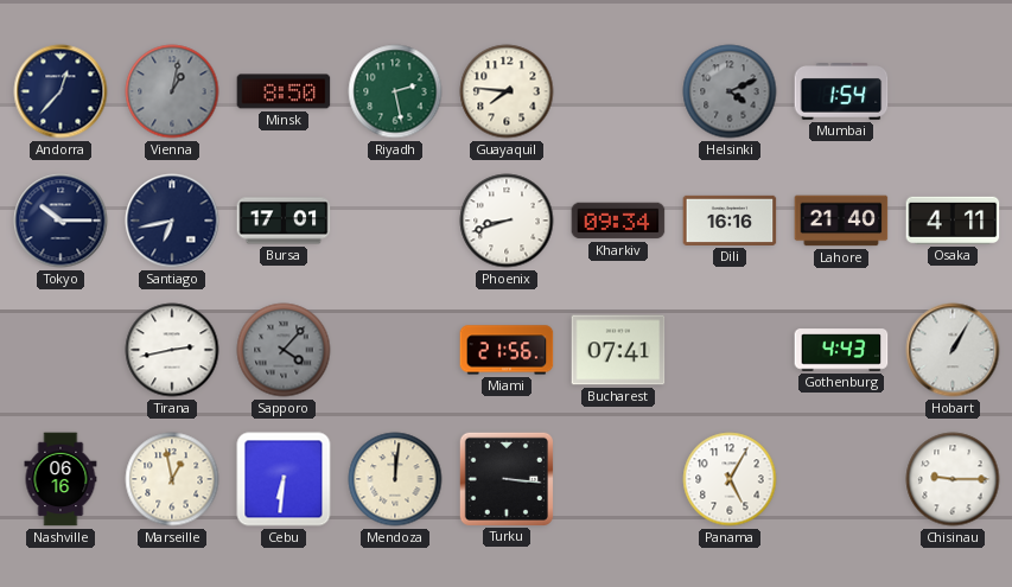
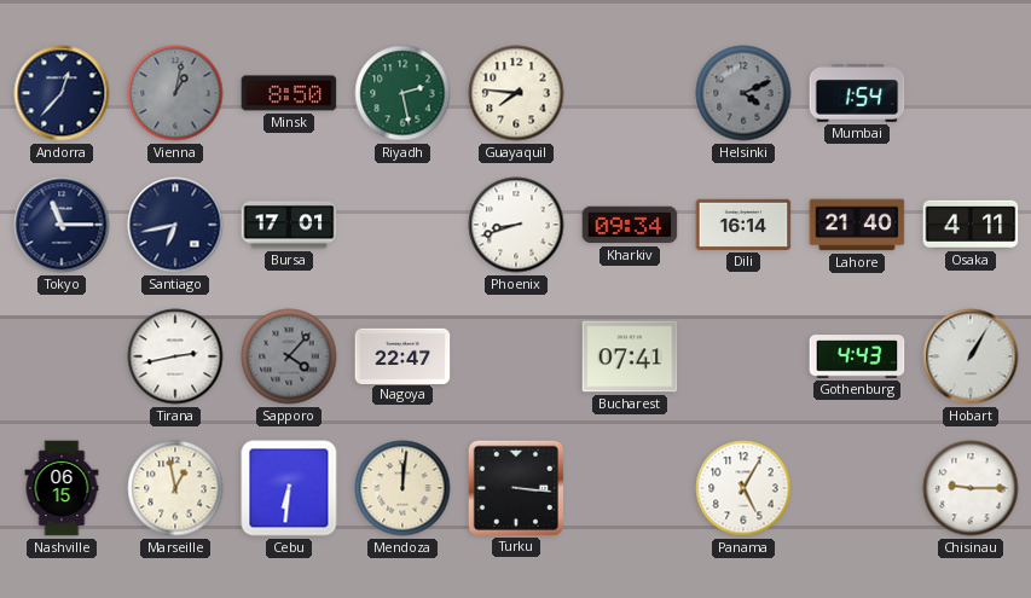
Tokyo: 10:15 -> 11:15 (62, 225)
Dili: 16:16 -> 16:14 (743, 225)
Nagoya: none -> 22:47 (402, 355)
Miami: 21:56 -> none (507, 350)
Nashville: 06:16 -> 06:15 (62, 488)
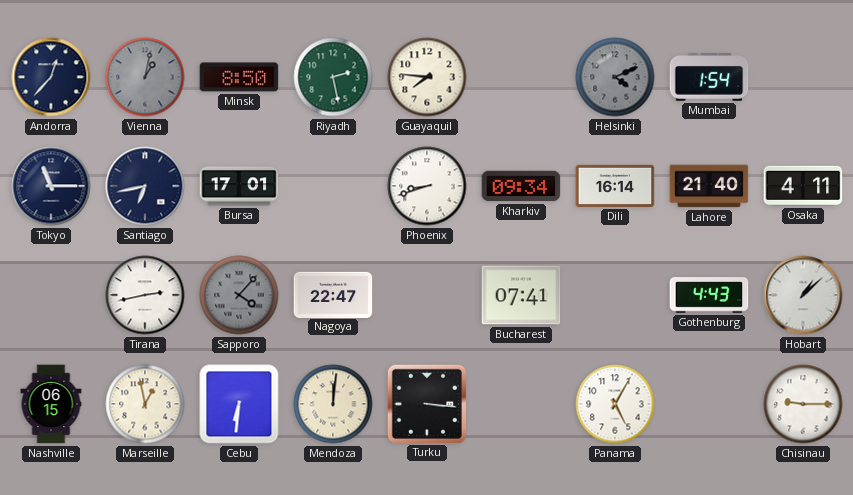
Hobart: 1:05 -> 1:08 (803, 295)
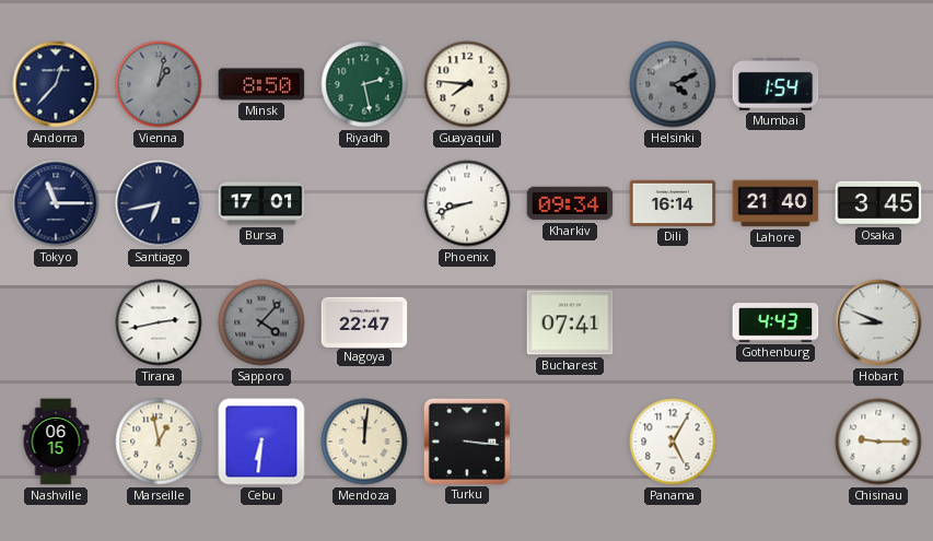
Osaka: 4:11 -> 3:45 (878, 203)
Hobart: 1:08 -> 8:49 (878, 322)
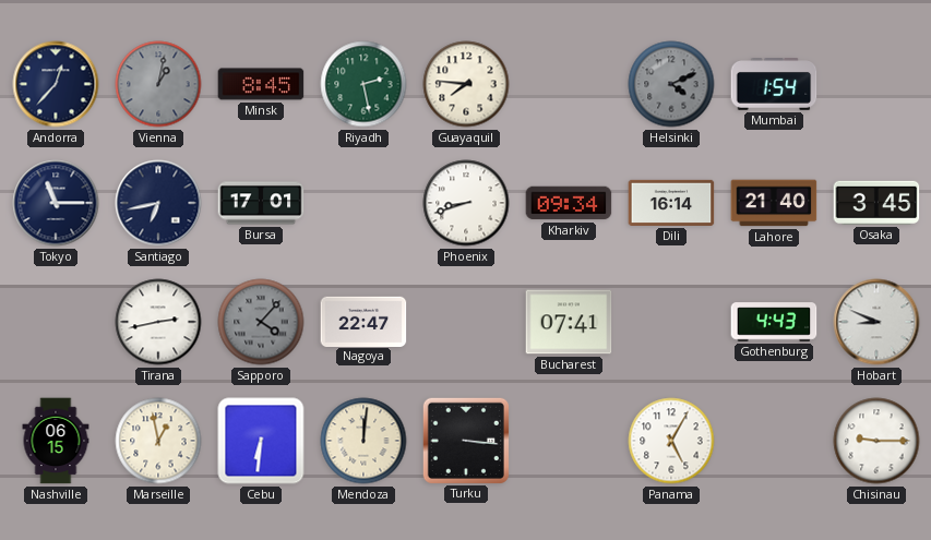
Minsk: 8:50 -> 8:45 (261, 84)
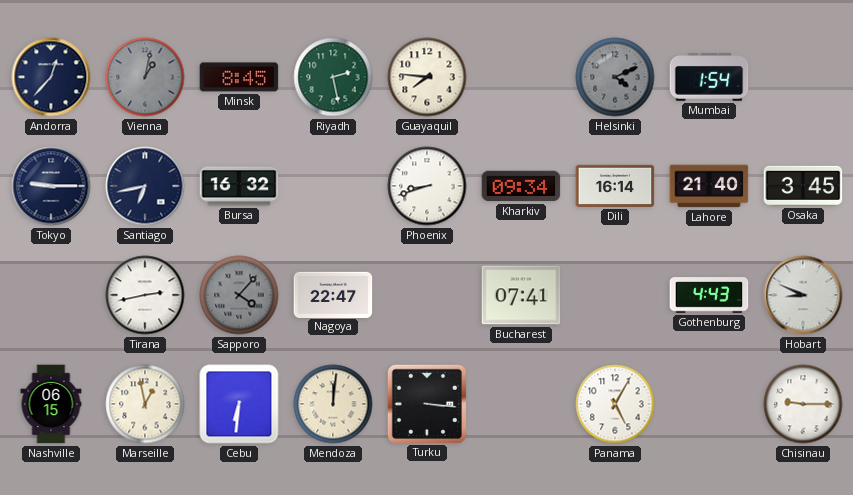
Tokyo: 11:15 -> 9:15 (51, 186)
Bursa: 17:01 -> 16:32 (239, 186)
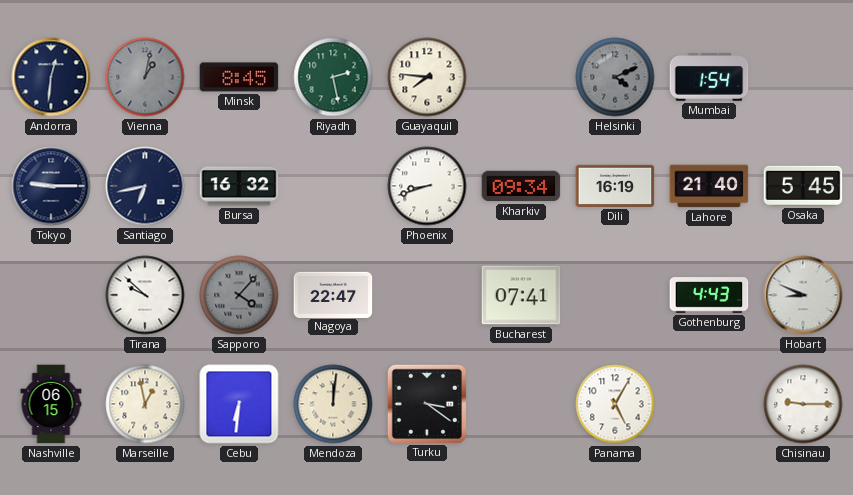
Andorra: 12:37 -> 12:31 (51, 77)
Dili: 16:14 -> 16:19 (615, 186)
Osaka: 3:45 -> 5:45 (803, 186)
Tirana: 2:43 -> 9:52 (145, 295)
Turku: 3:16 -> 3:21 (426, 403)
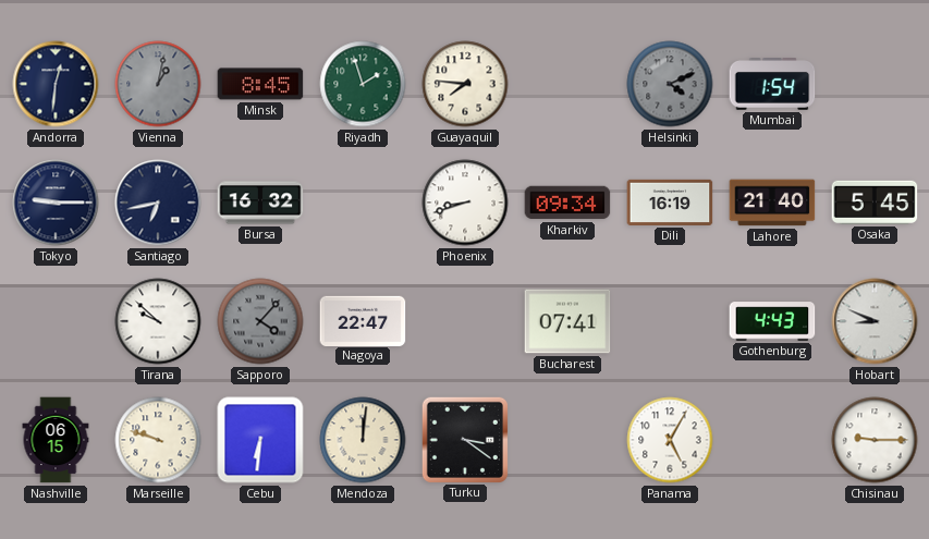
Riyadh: 2:28 -> 1:57 (363, 84)
Marseille: 12:58 -> 9:48 (158, 440)
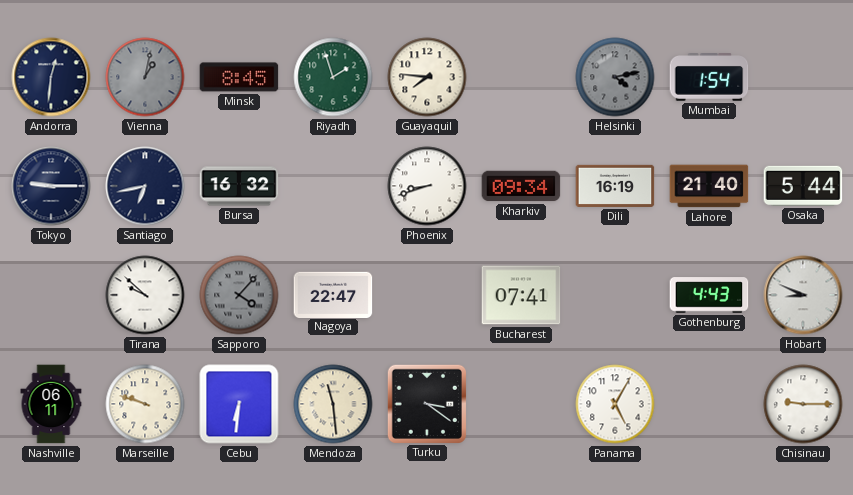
Helsinki: 4:11 -> 4:13 (615, 77)
Osaka: 5:45 -> 5:44 (803, 186)
Nashville: 06:15 -> 06:11 (51, 404)
Mendoza: 12:01 -> 11:29 (333, 404)
